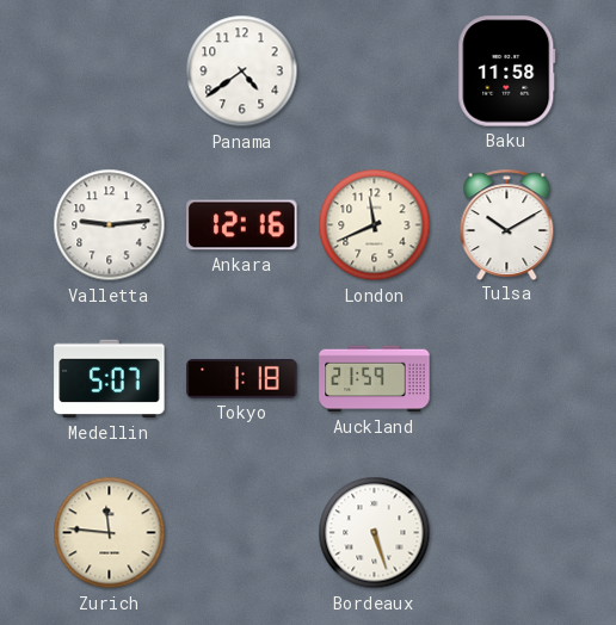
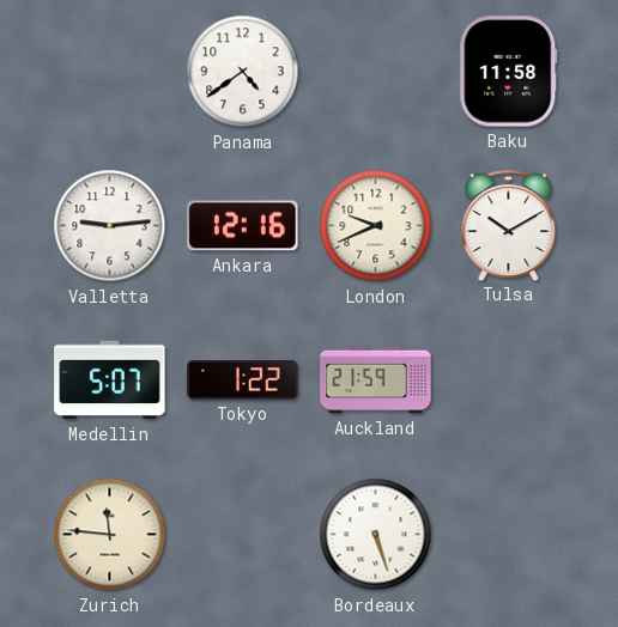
London: 11:41 -> 9:41 (376, 226)
Tokyo: 1:18 -> 1:22 (243, 381)
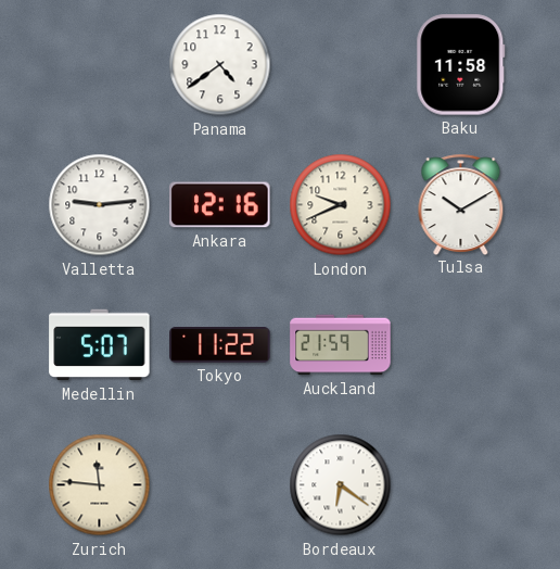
Tokyo: 1:22 -> 11:22 (220, 345)
Bordeaux: 5:27 -> 6:21 (341, 485)
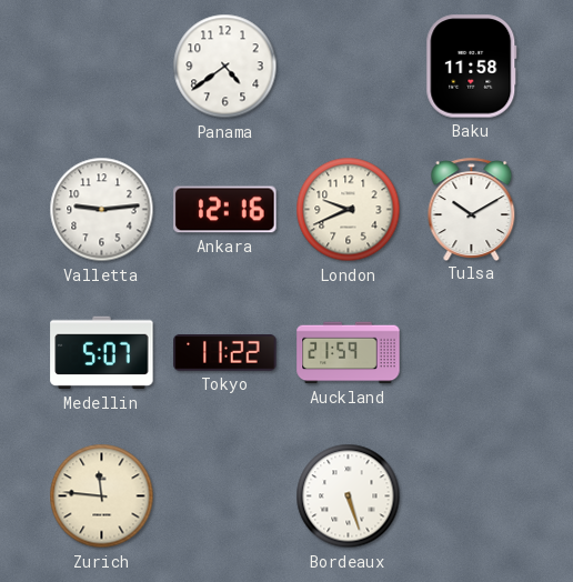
Bordeaux: 6:21 -> 5:27 (349, 496)
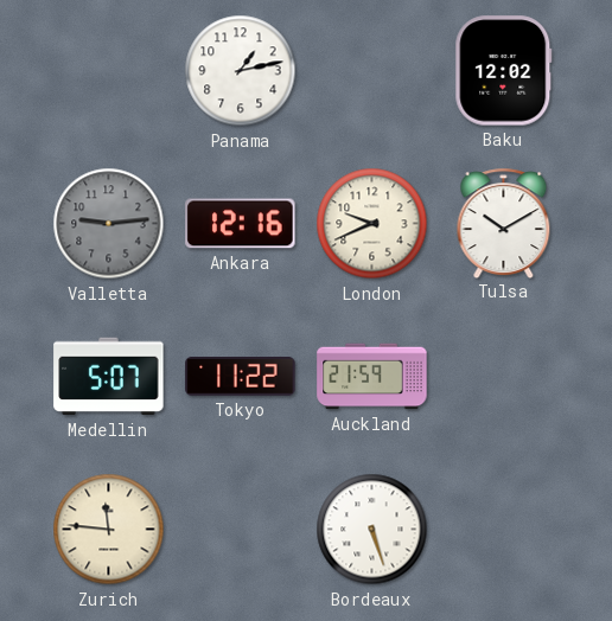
Panama: 4:39 -> 1:13 (241, 71)
Baku: 11:58 -> 12:02 (504, 71)
Valletta dial: white -> grey (109, 224)
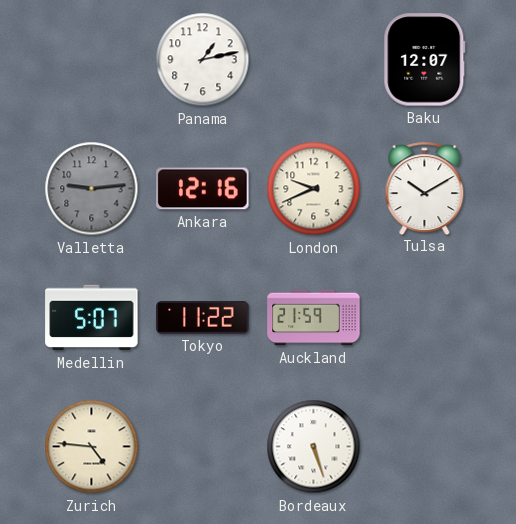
Baku: 12:02 -> 12:07 (425, 60)
Zurich: 11:46 -> 4:46 (92, 447)
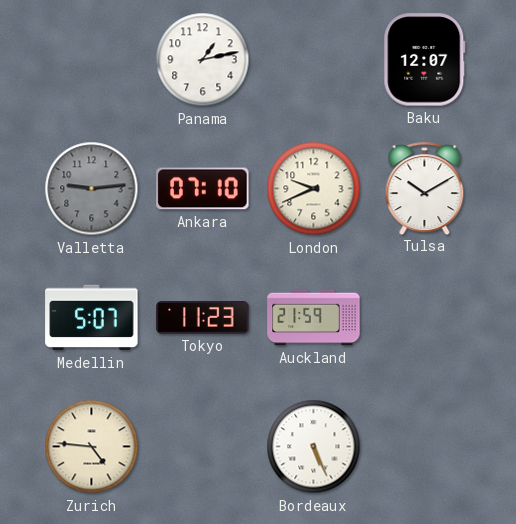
Ankara: 12:16 -> 07:10 (203, 189)
Tokyo: 11:22 -> 11:23 (203, 318)
Bordeaux: 5:27 -> 5:26 (314, 447)
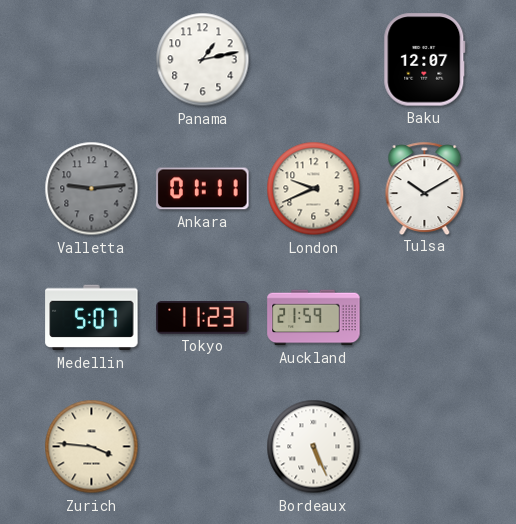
Ankara: 07:10 -> 01:11 (203, 189)
Zurich: 4:46 -> 3:46 (92, 447)
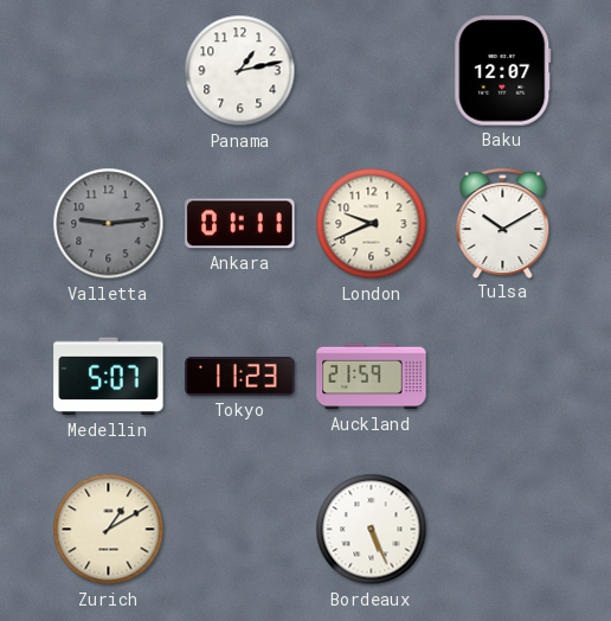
Zurich: 3:46 -> 1:10 (109, 530)
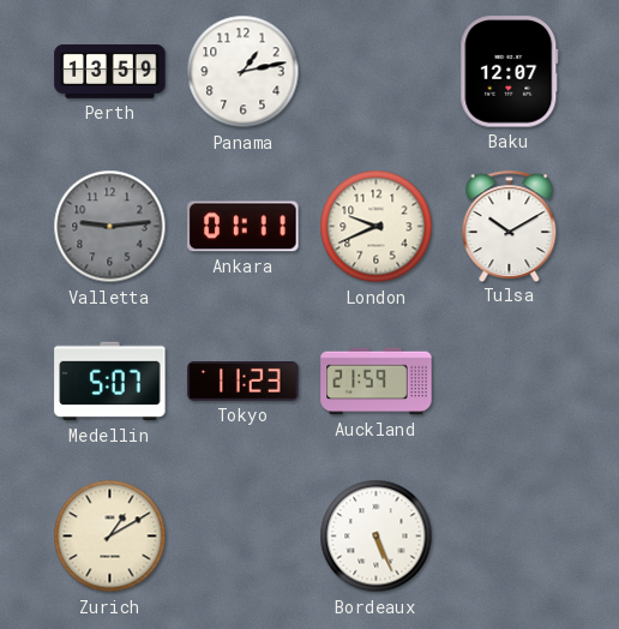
Perth: none -> 13:59 (110, 72)
